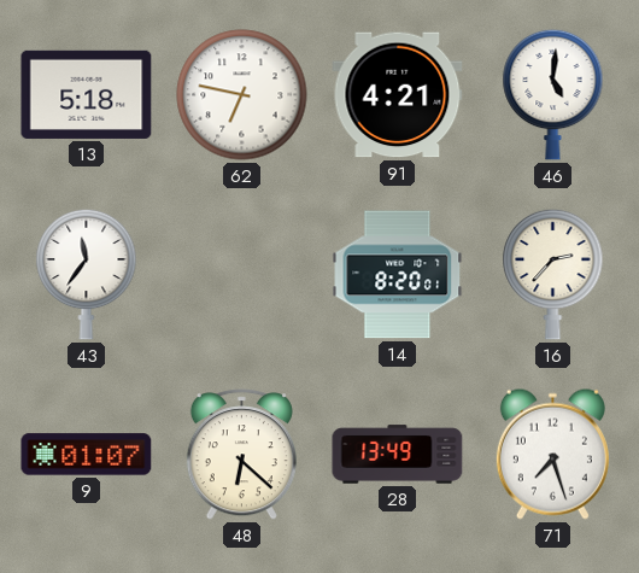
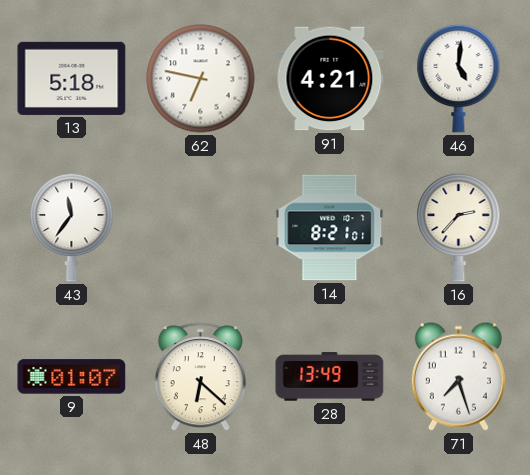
14: 8:20 -> 8:21 (330, 228)
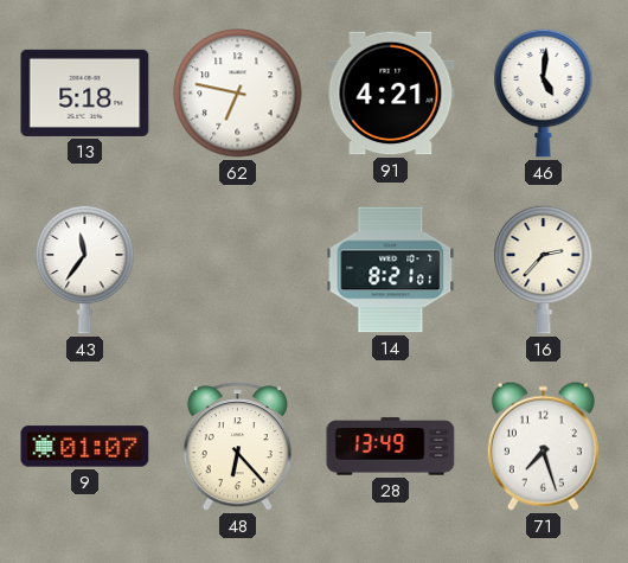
48: 6:22 -> 6:23 (237, 447)
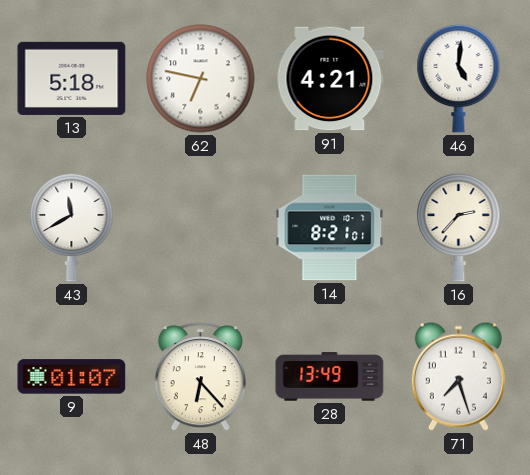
43: 11:36 -> 11:40 (72, 227)
